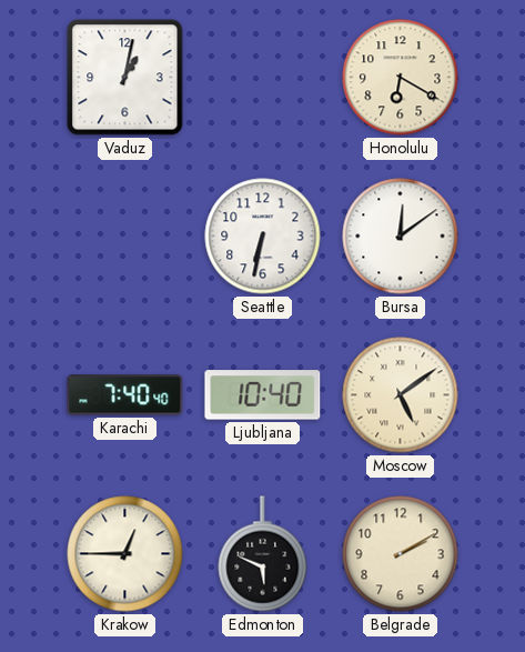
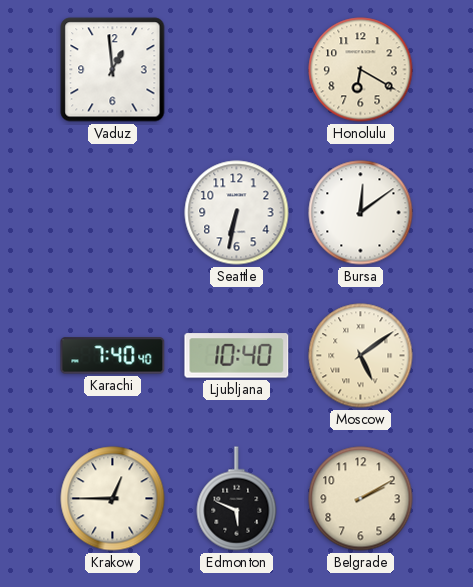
Vaduz: 1:02 -> 12:59 (113, 70)
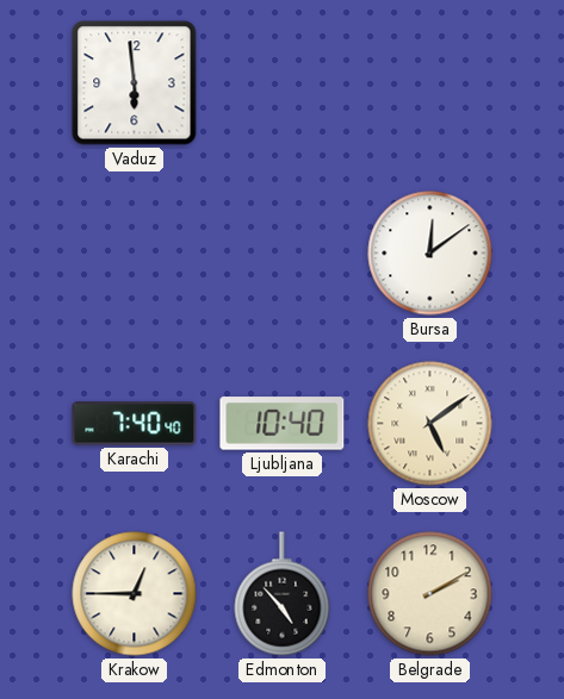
Vaduz: 12:59 -> 5:59 (135, 83)
Honolulu: 6:20 -> none (361, 70)
Seattle: 6:32 -> none (237, 213)
Edmonton: 5:49 -> 4:53 (283, 594)
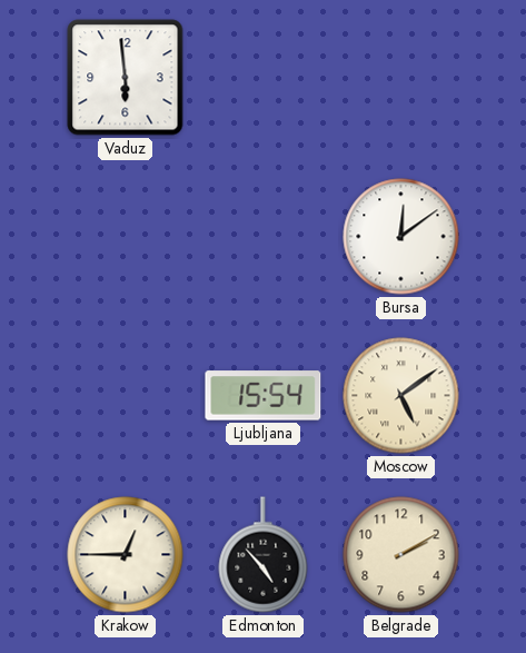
Karachi: 7:40 -> none (135, 424)
Ljubljana: 10:40 -> 15:54 (264, 396)
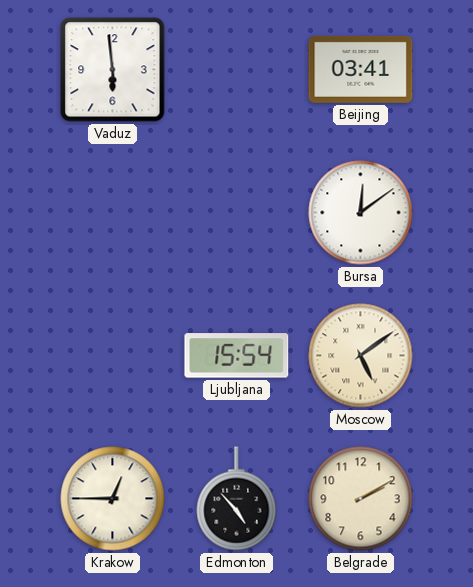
Beijing: none -> 03:41 (361, 69)
